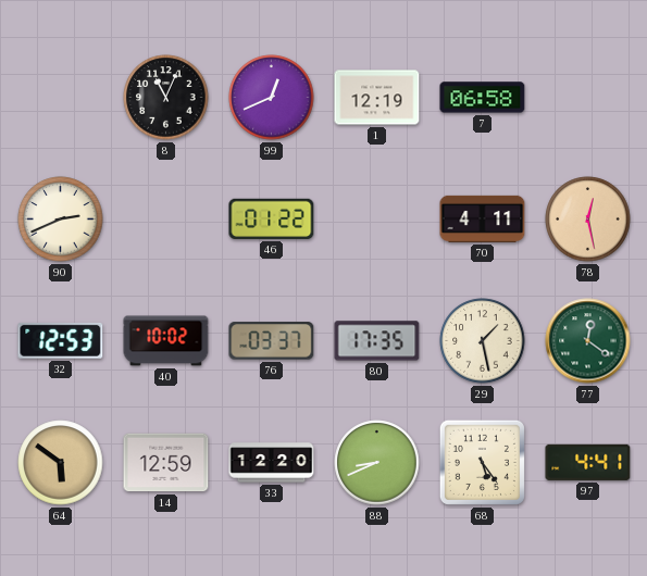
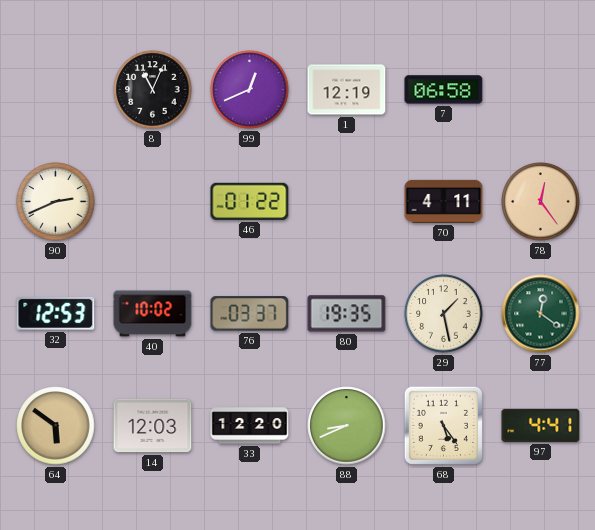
78: 12:28 -> 12:24 (541, 202)
80: 17:35 -> 19:35 (347, 314)
14: 12:59 -> 12:03 (153, 426)
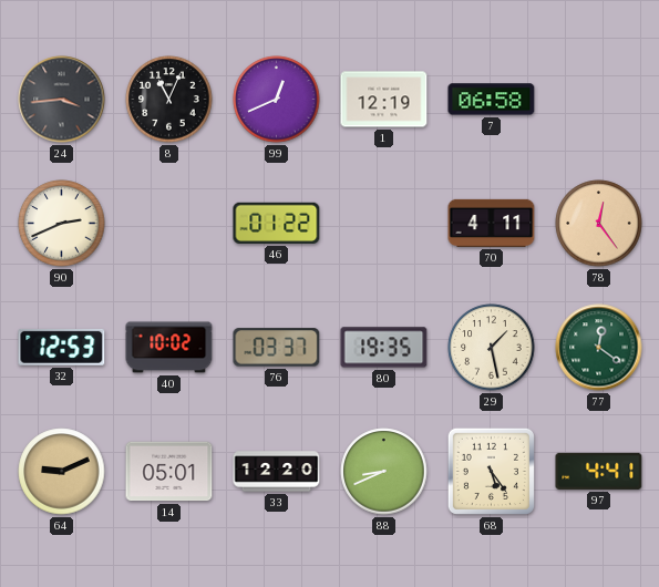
24: none -> 3:44 (62, 100)
64: 5:51 -> 9:11 (62, 472)
14: 12:03 -> 05:01 (169, 472)
